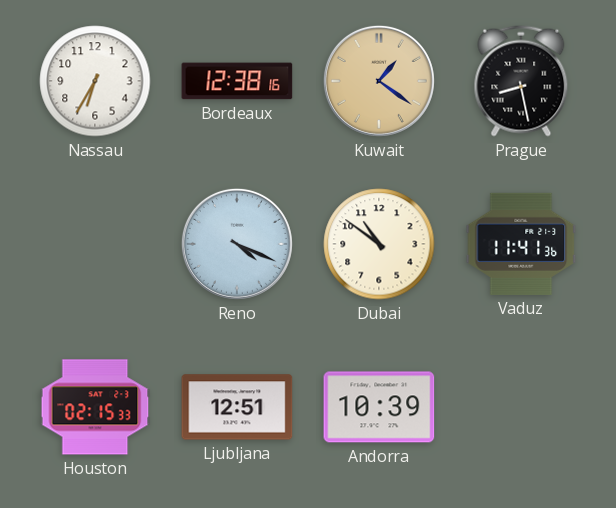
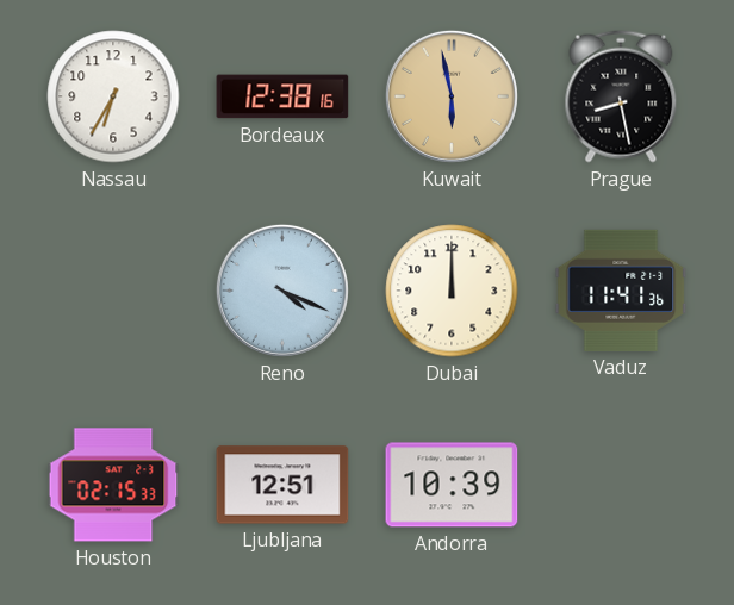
Kuwait: 1:21 -> 5:58 (452, 96)
Dubai: 10:51 -> 12:00 (452, 291)
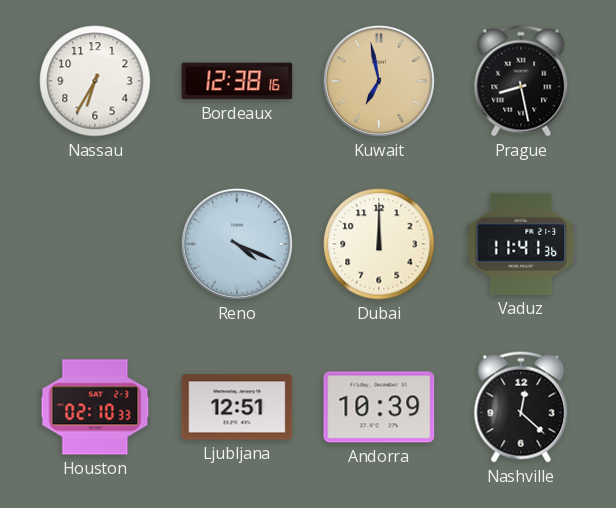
Kuwait: 5:58 -> 6:58 (379, 81)
Houston: 02:15 -> 02:10 (95, 407)
Nashville: none -> 12:22 (521, 407)
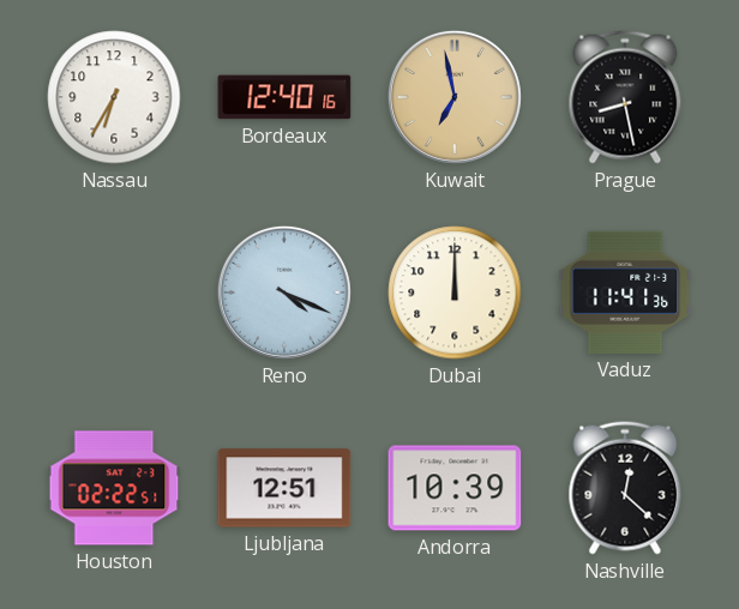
Bordeaux: 12:38 -> 12:40 (284, 97)
Houston: 02:10 -> 02:22 (114, 488)
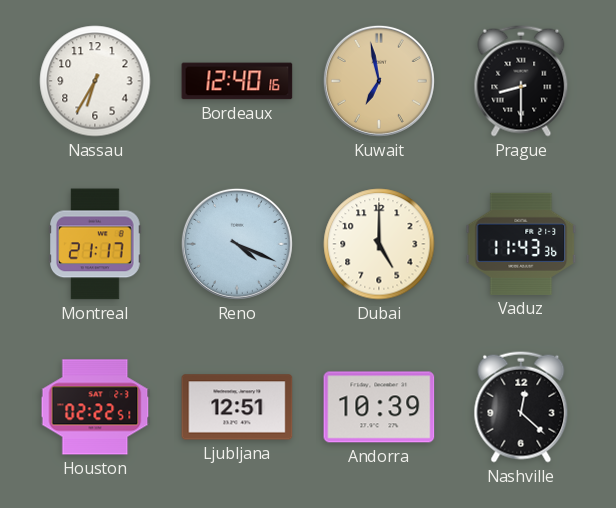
Prague: 8:28 -> 8:30 (521, 81)
Montreal: none -> 21:17 (96, 244)
Dubai: 12:00 -> 5:00 (379, 244)
Vaduz: 11:41 -> 11:43 (521, 244)
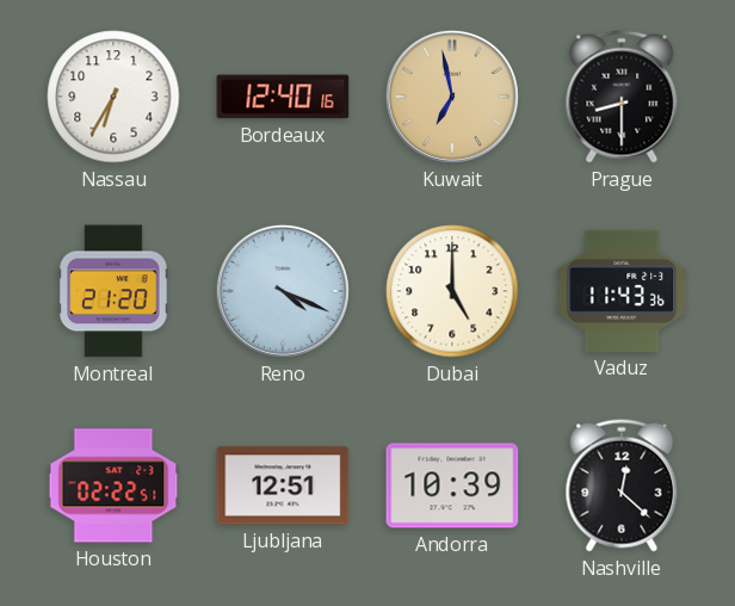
Montreal: 21:17 -> 21:20 (115, 291)
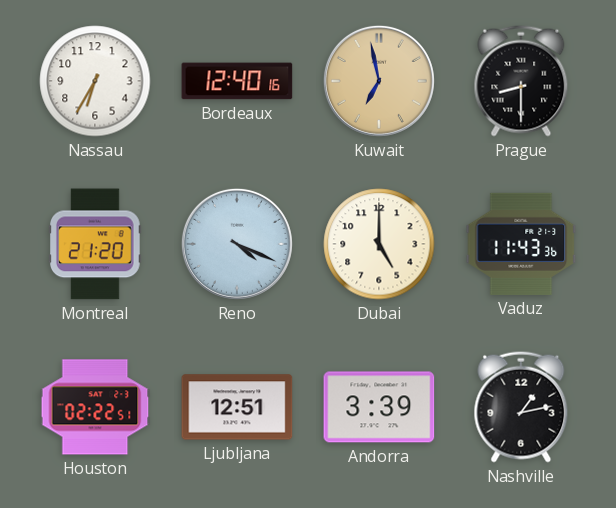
Andorra: 10:39 -> 3:39 (379, 407)
Nashville: 12:22 -> 1:13 (521, 407)
